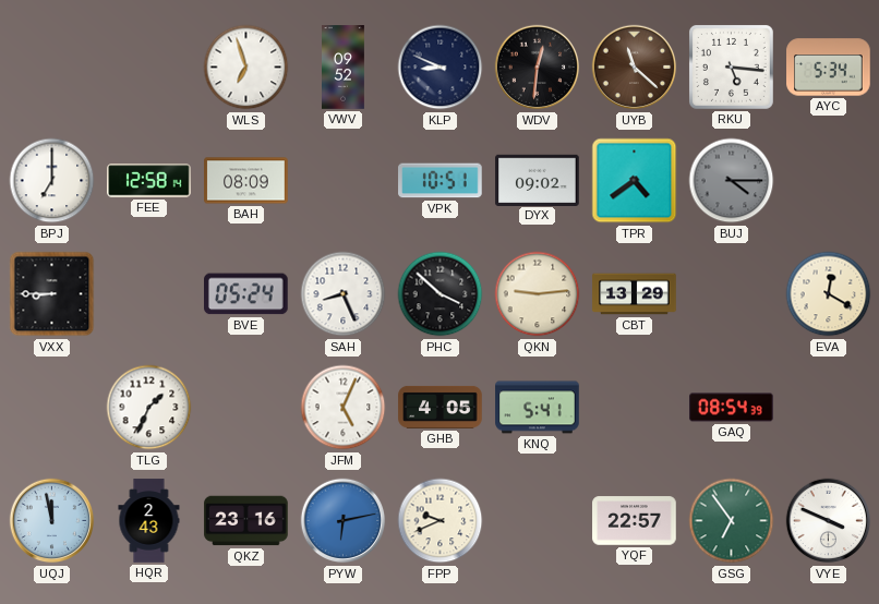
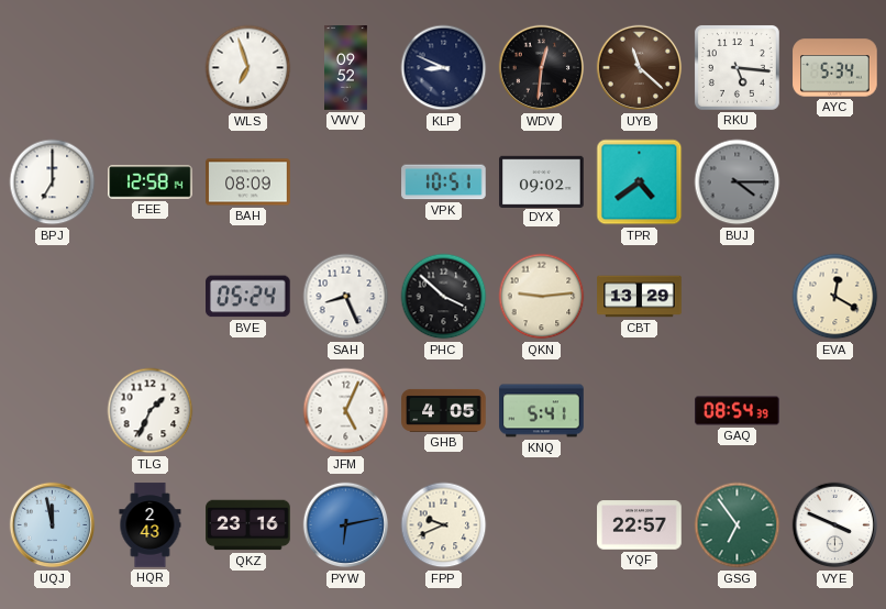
VXX: 8:45 -> none (52, 294)
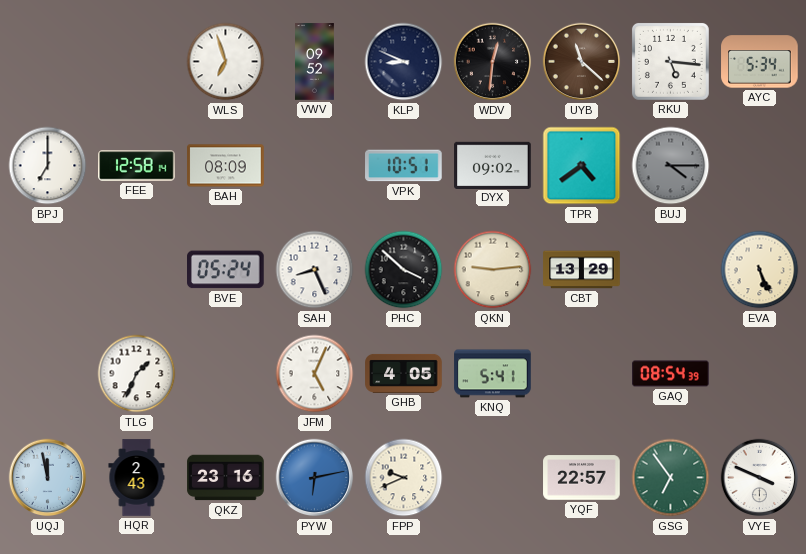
EVA: 12:20 -> 5:26 (760, 270)
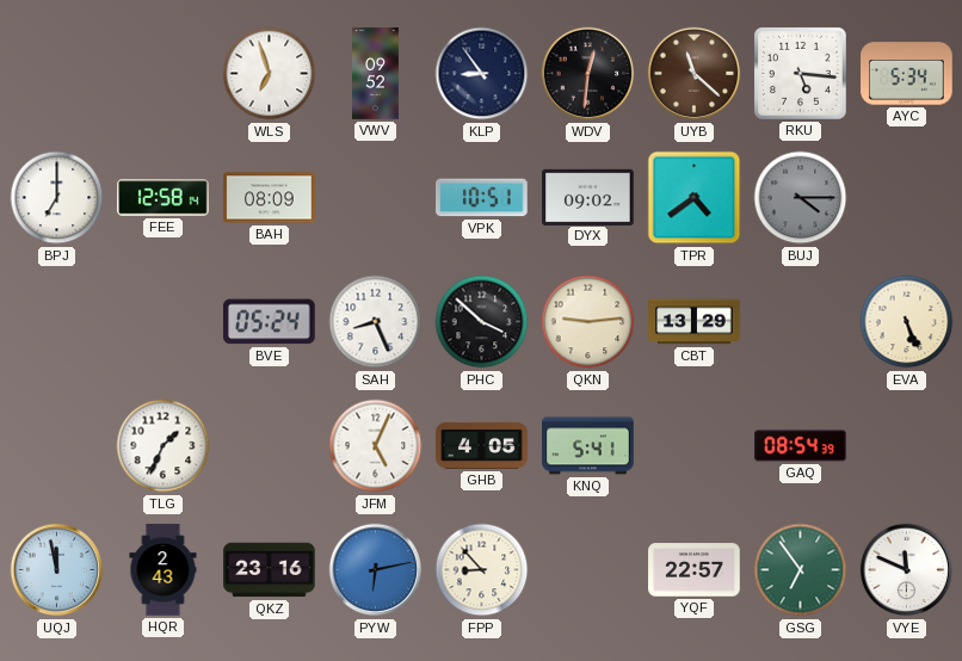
KLP: 8:49 -> 8:54 (482, 74)
FPP: 9:41 -> 8:53 (482, 570)
VYE: 3:49 -> 11:49 (907, 570)
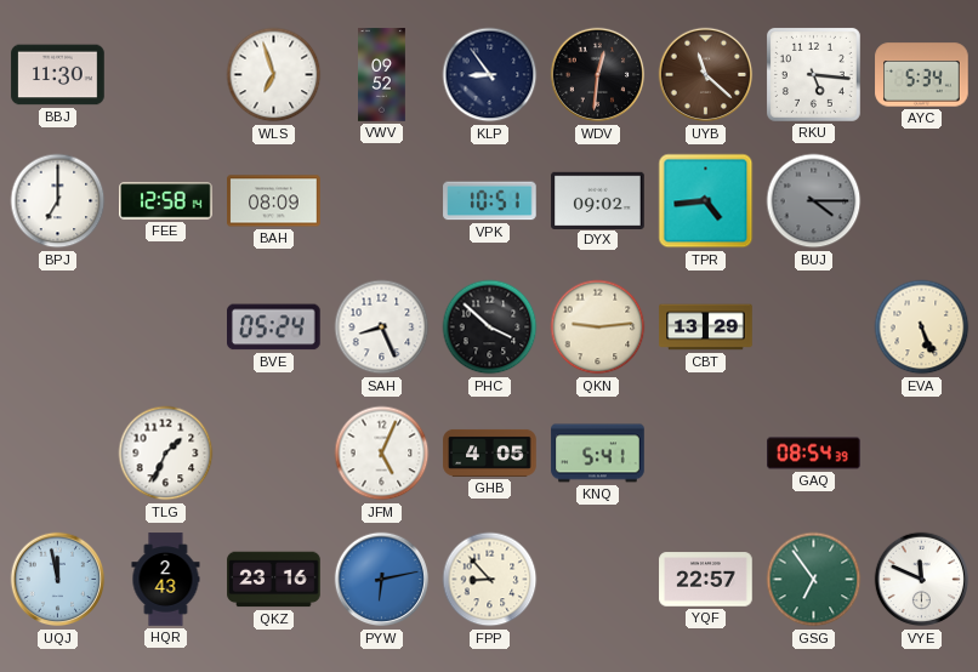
BBJ: none -> 11:30 (58, 75)
TPR: 4:39 -> 4:44 (706, 201)
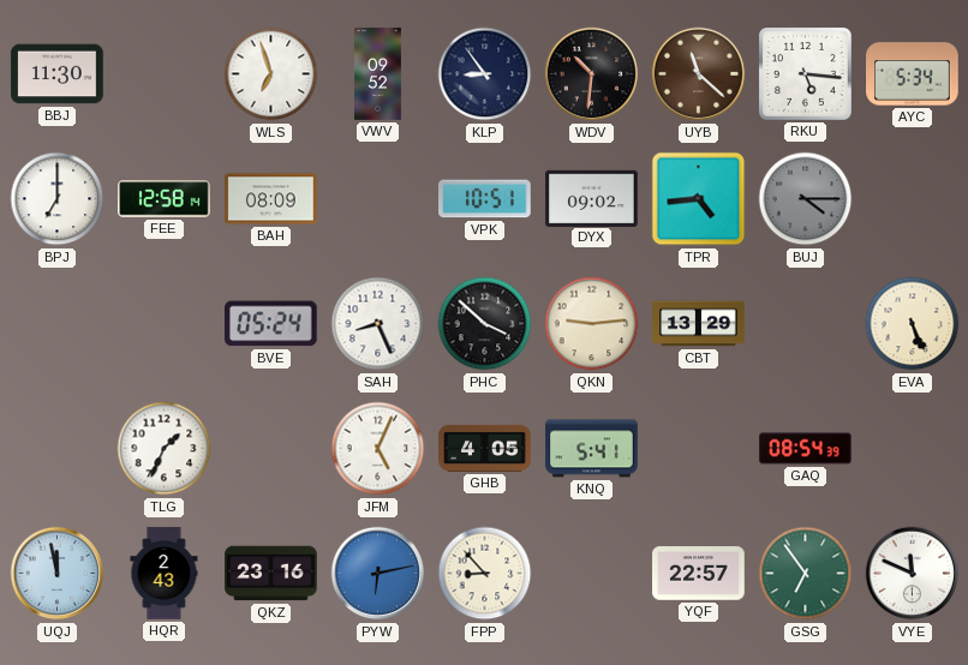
WDV: 12:31 -> 10:31 (592, 74)
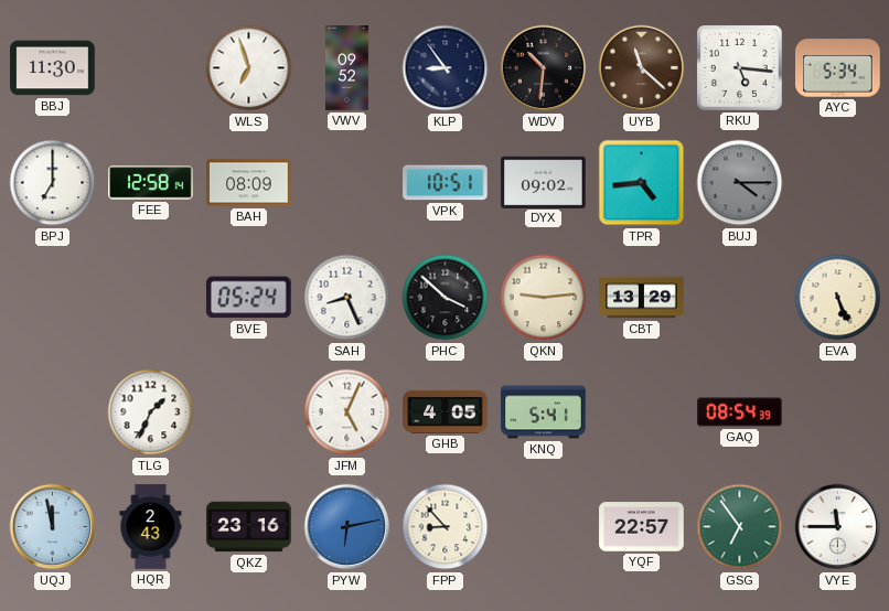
VYE: 11:49 -> 11:45 (838, 527)
